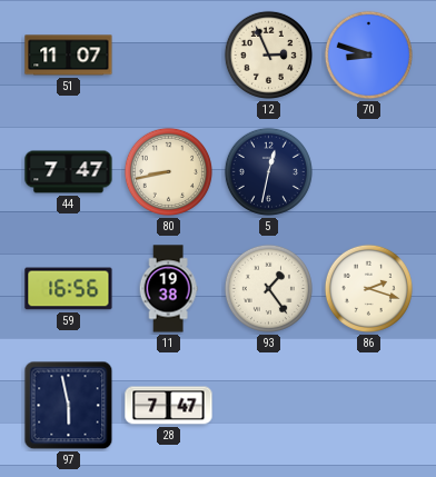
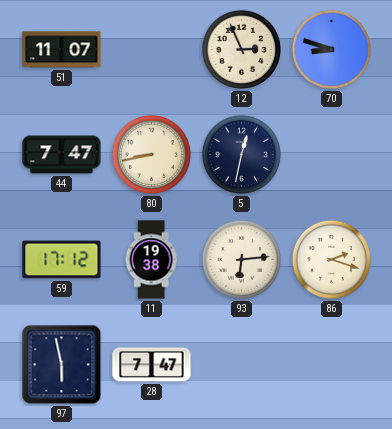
59: 16:56 -> 17:12 (62, 260)
93: 1:24 -> 6:14 (241, 259)
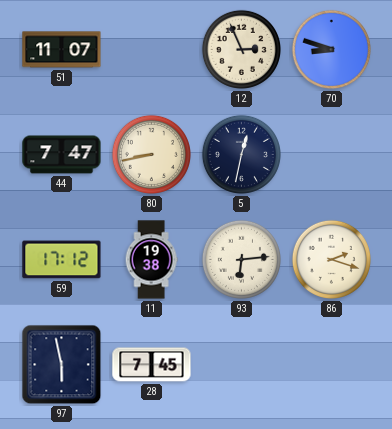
28: 7:47 -> 7:45 (152, 365)
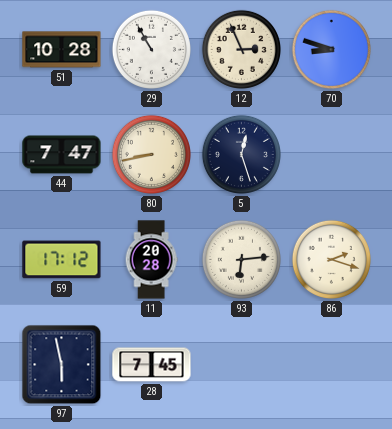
51: 11:07 -> 10:28 (62, 50)
29: none -> 10:55 (151, 49)
5: 12:32 -> 12:27 (241, 154)
11: 19:38 -> 20:28 (151, 260)
